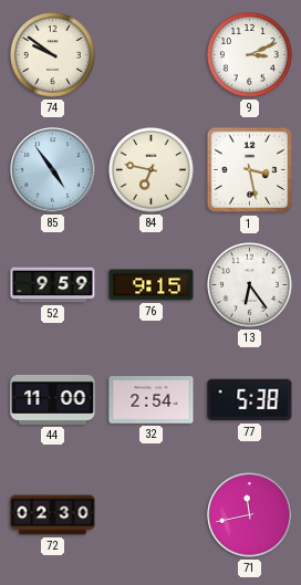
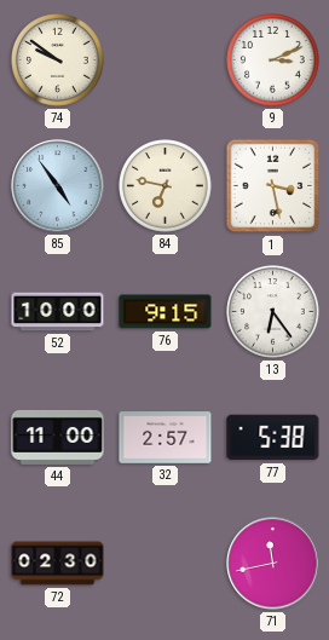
52: 9:59 -> 10:00 (58, 312)
32: 2:54 -> 2:57 (166, 438)
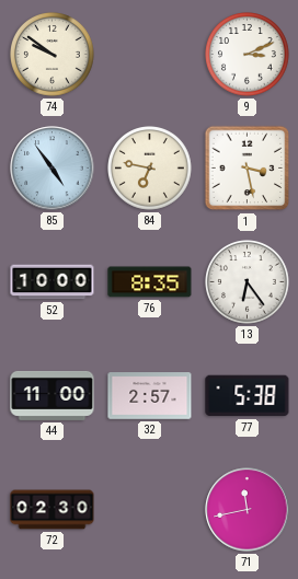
76: 9:15 -> 8:35 (150, 282)
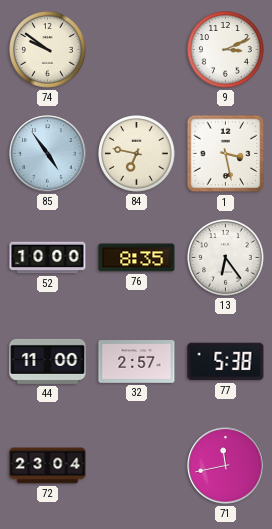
72: 02:30 -> 23:04 (48, 466)
